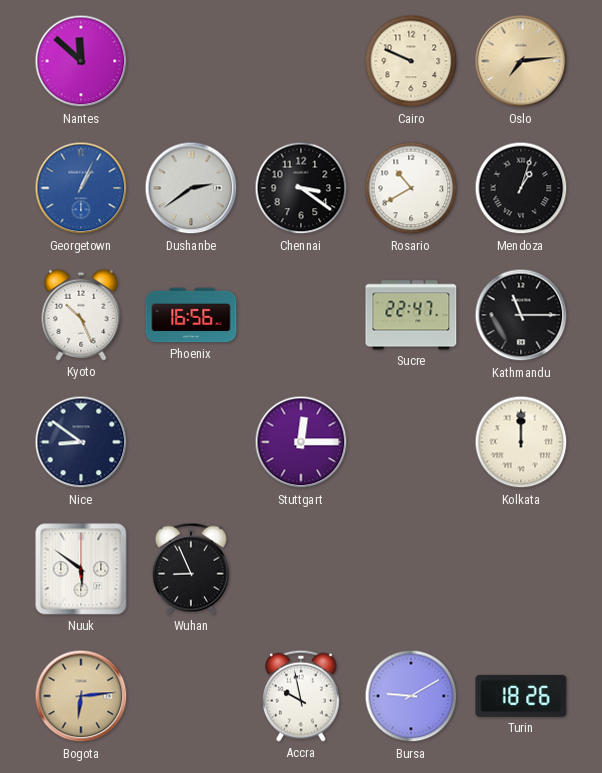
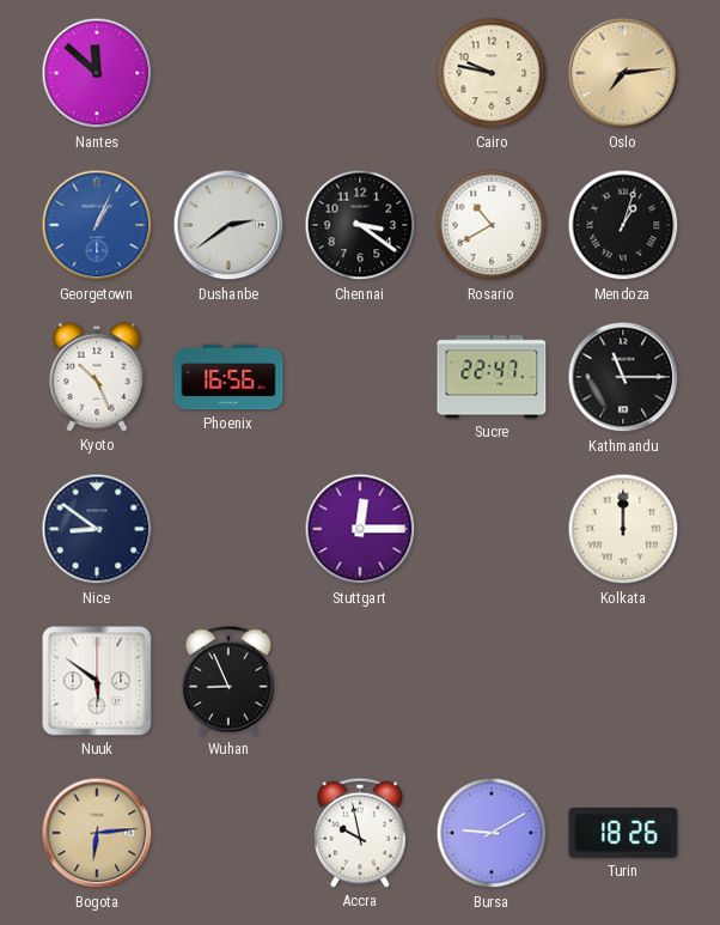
Cairo: 9:49 -> 9:47 (492, 73)
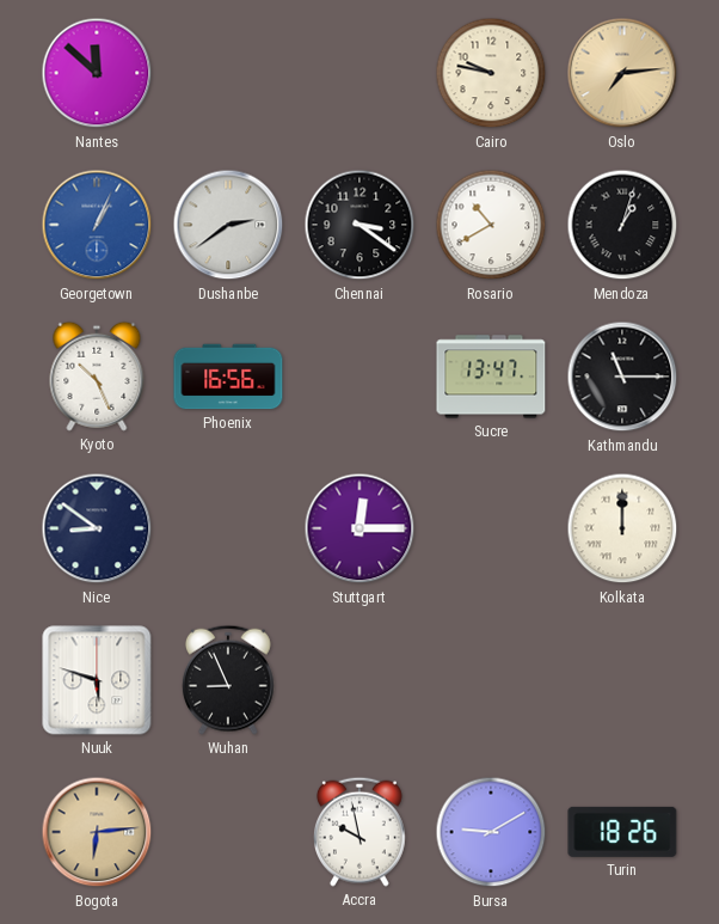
Sucre: 22:47 -> 13:47 (491, 377)
Nuuk: 5:51 -> 5:48 (97, 680)
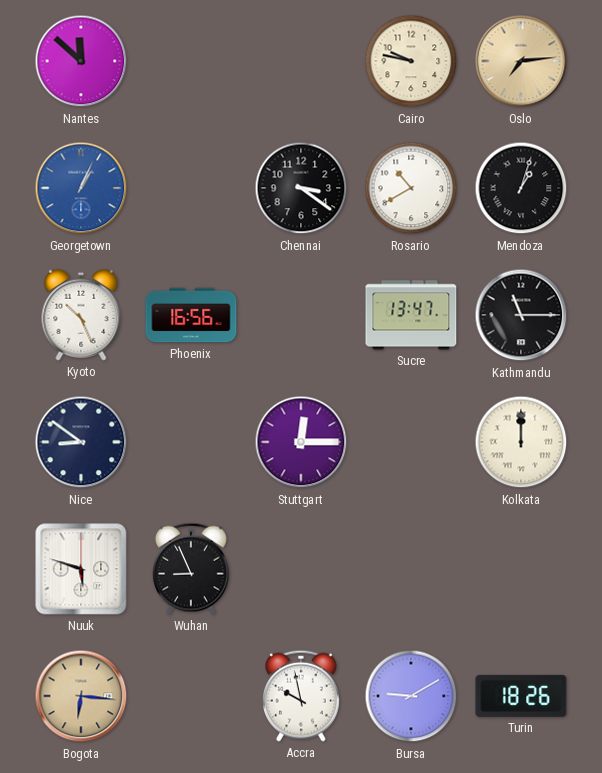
Dushanbe: 2:39 -> none (228, 225)
Bogota: 6:14 -> 6:16 (81, 696)
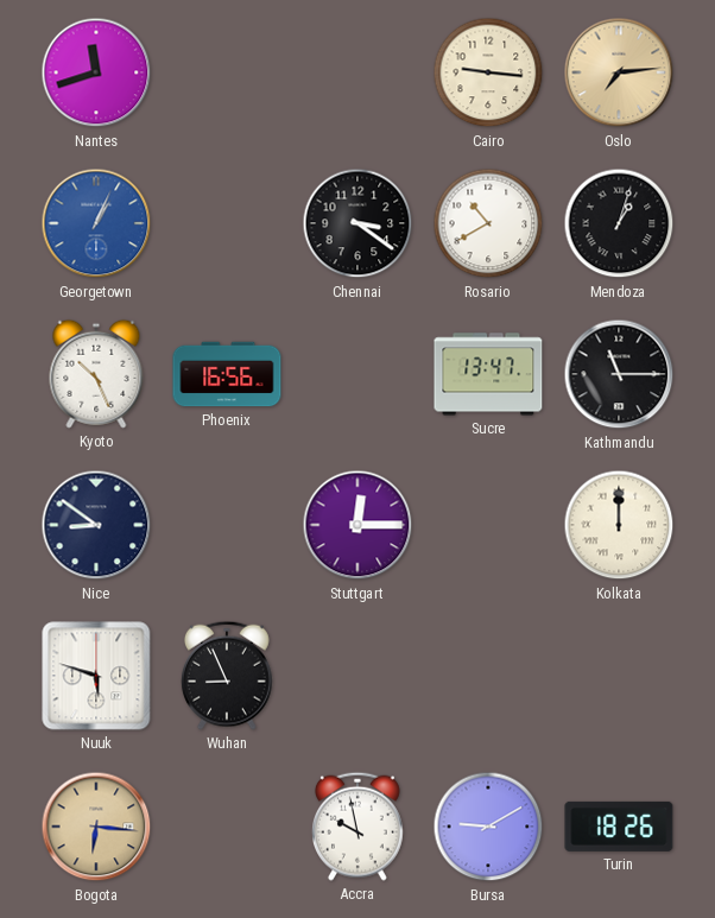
Nantes: 11:52 -> 11:42 (96, 72)
Cairo: 9:47 -> 9:16 (488, 72)
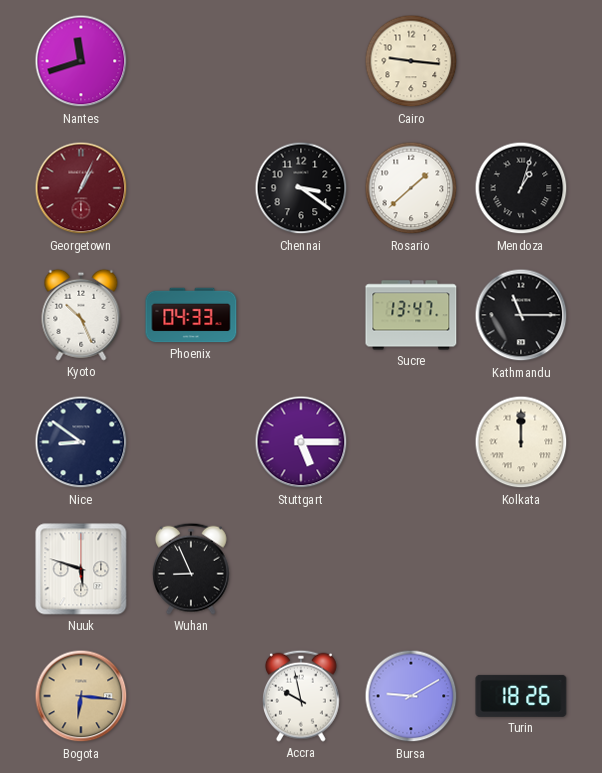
Oslo: 7:14 -> none (619, 72)
Georgetown dial: blue -> burgundy (81, 188)
Rosario: 10:40 -> 1:38 (411, 188)
Phoenix: 16:56 -> 04:33 (191, 315)
Stuttgart: 12:15 -> 5:15 (301, 442)
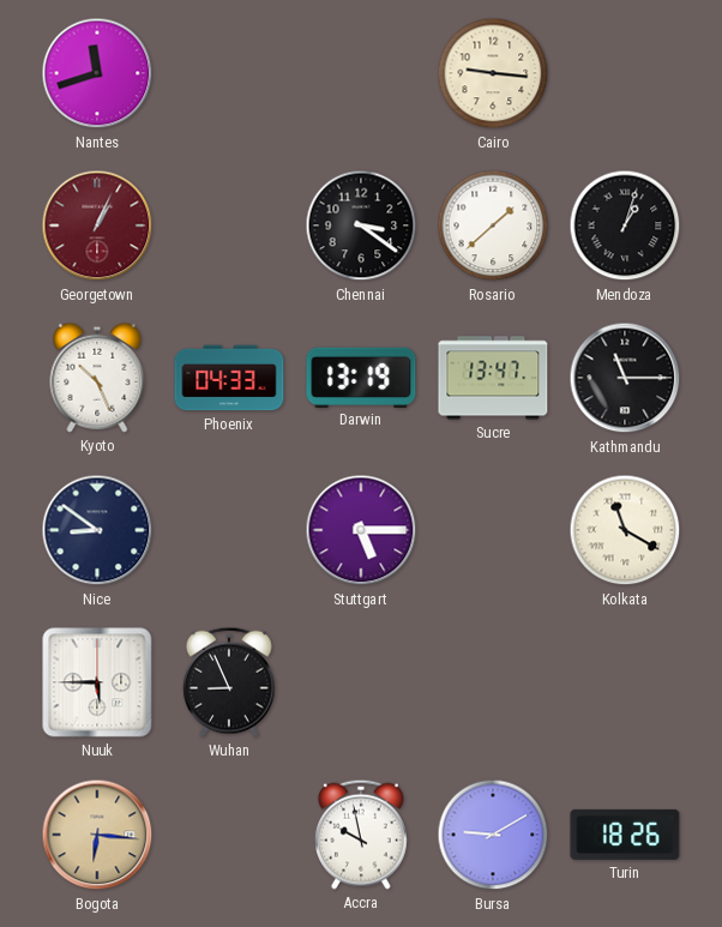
Darwin: none -> 13:19 (361, 377)
Kolkata: 12:00 -> 11:20 (625, 530)
Nuuk: 5:48 -> 5:45 (97, 682)
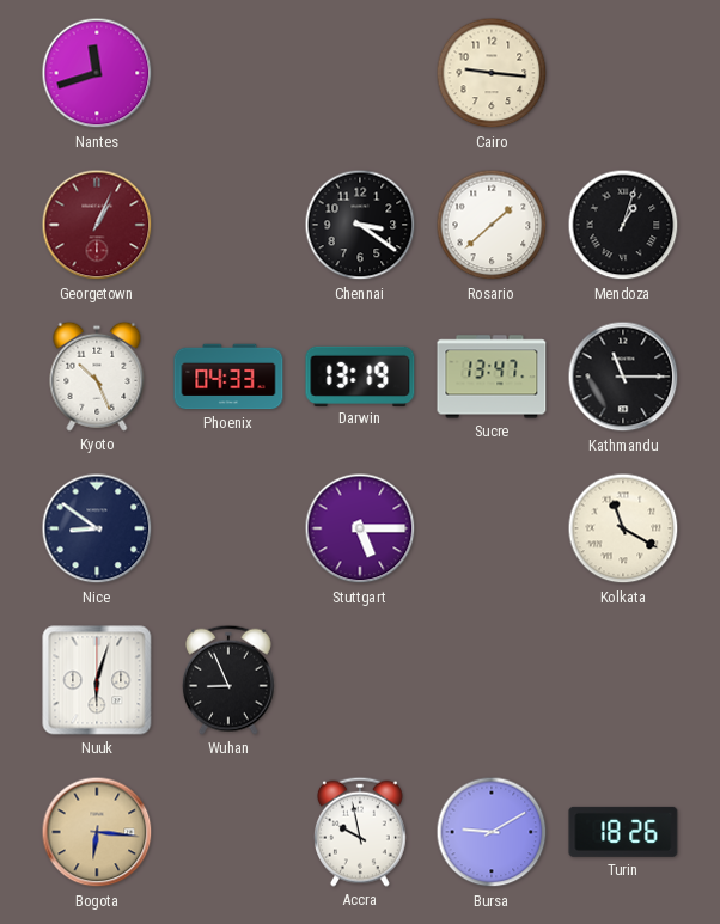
Nuuk: 5:45 -> 6:03 (97, 680)
